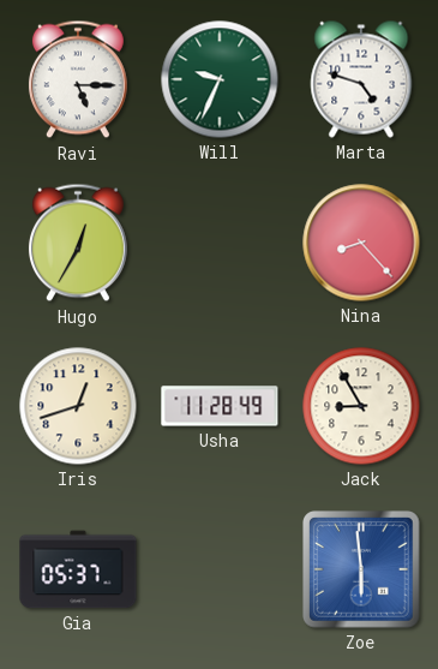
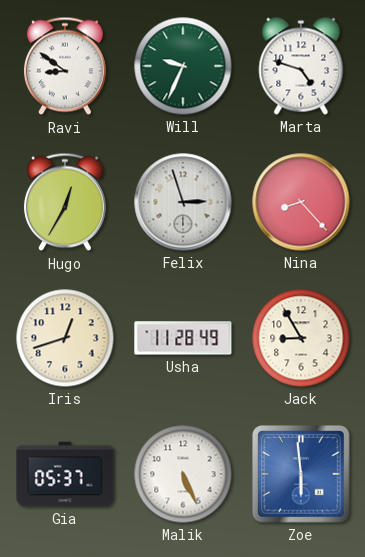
Ravi: 5:15 -> 8:51 (65, 66)
Felix: none -> 2:57 (183, 202)
Malik: none -> 5:26 (183, 474)
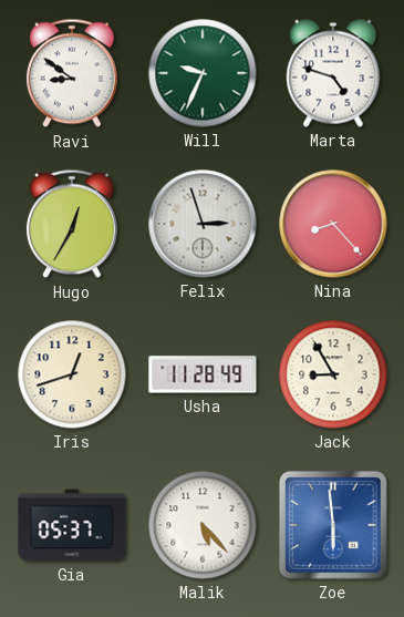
Malik: 5:26 -> 5:23 (203, 525)
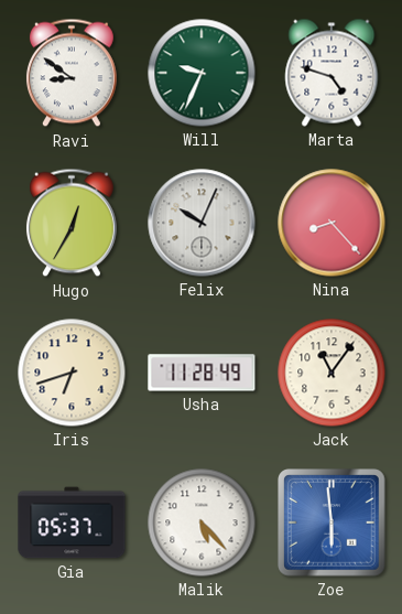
Felix: 2:57 -> 10:04 (202, 223)
Iris: 12:42 -> 6:42 (72, 373)
Jack: 8:55 -> 11:06 (332, 373)
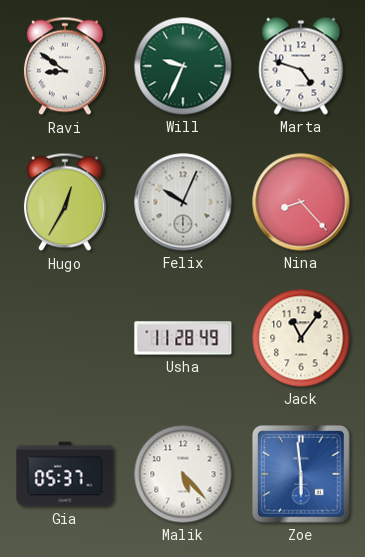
Iris: 6:42 -> none (72, 373)
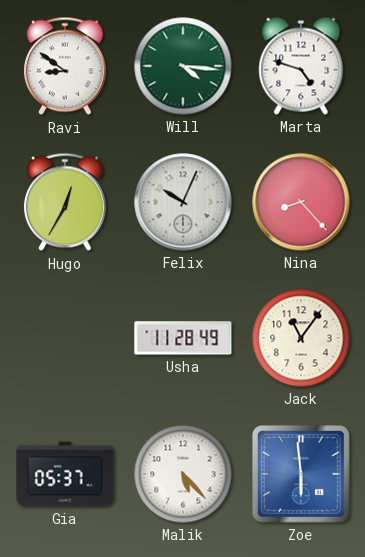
Will: 9:34 -> 4:16 (183, 66)
